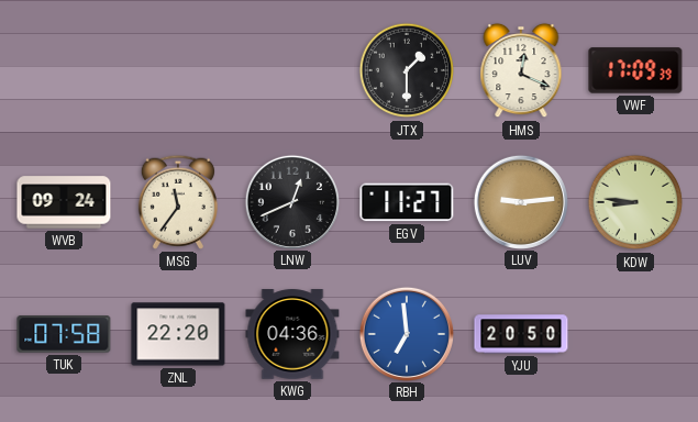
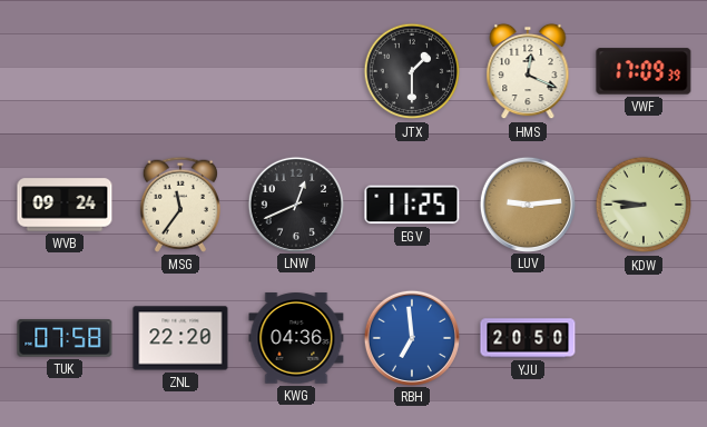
EGV: 11:27 -> 11:25 (412, 205)
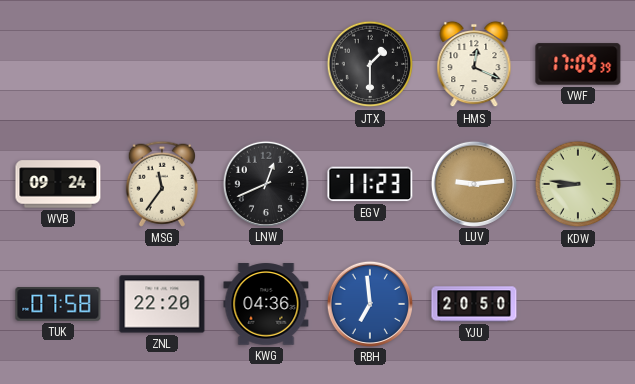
EGV: 11:25 -> 11:23 (370, 184)
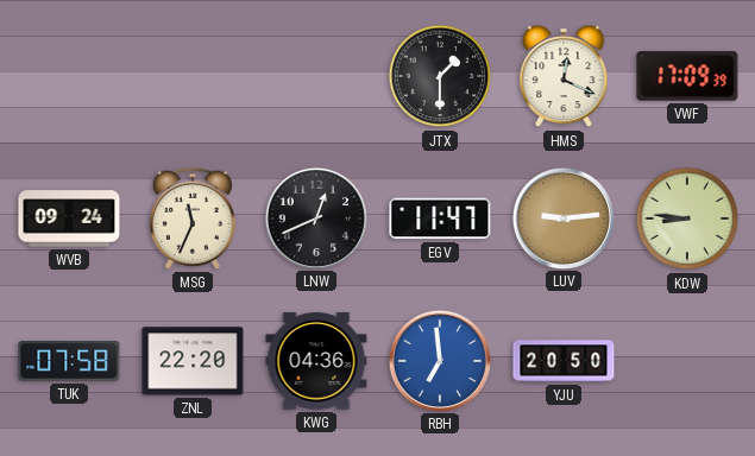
MSG: 11:36 -> 11:34 (193, 218)
EGV: 11:23 -> 11:47 (440, 218)
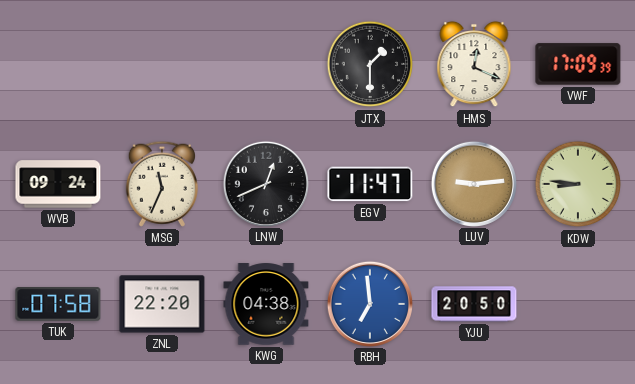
KWG: 04:36 -> 04:38 (266, 304)
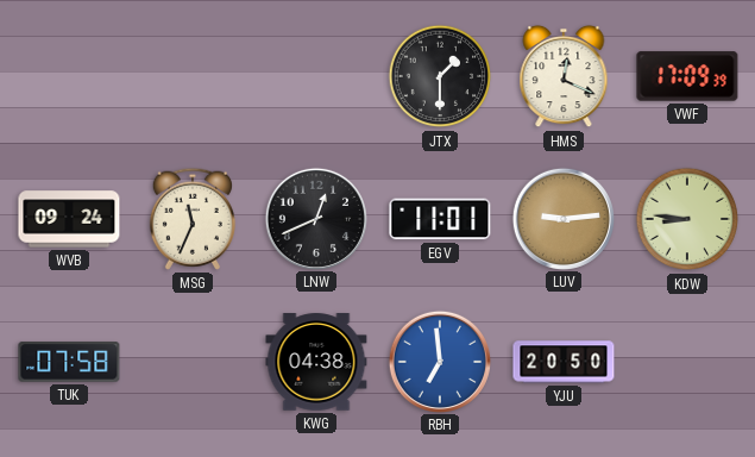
EGV: 11:47 -> 11:01 (440, 219)
ZNL: 22:20 -> none (162, 304)
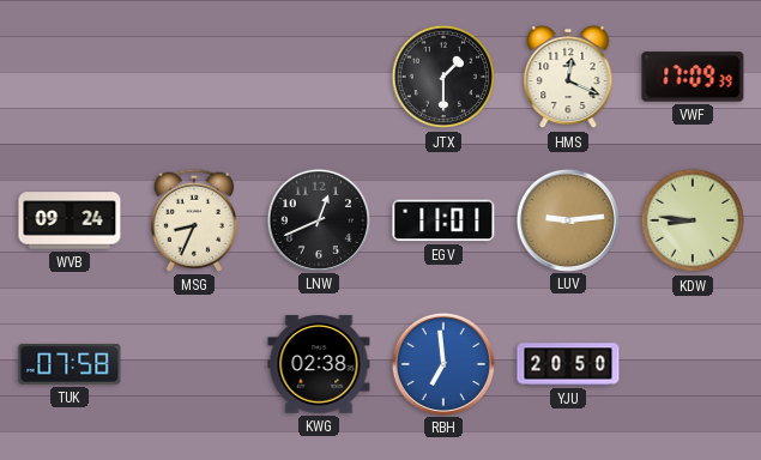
MSG: 11:34 -> 8:34 (194, 220)
KWG: 04:38 -> 02:38 (319, 364)
